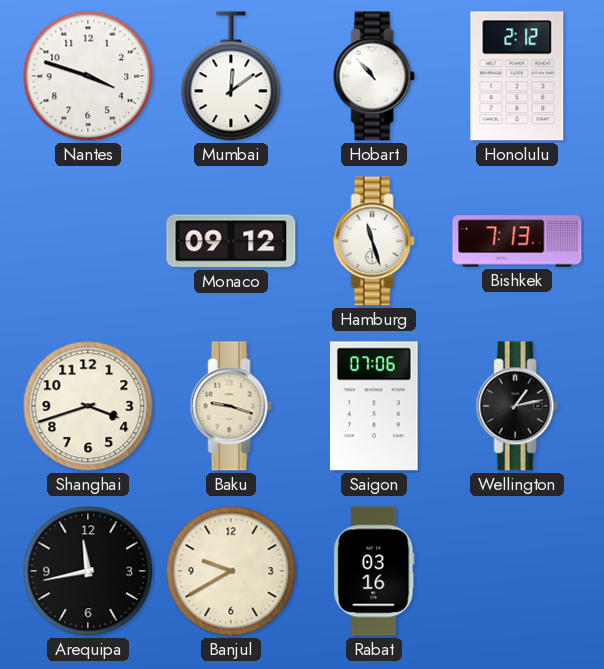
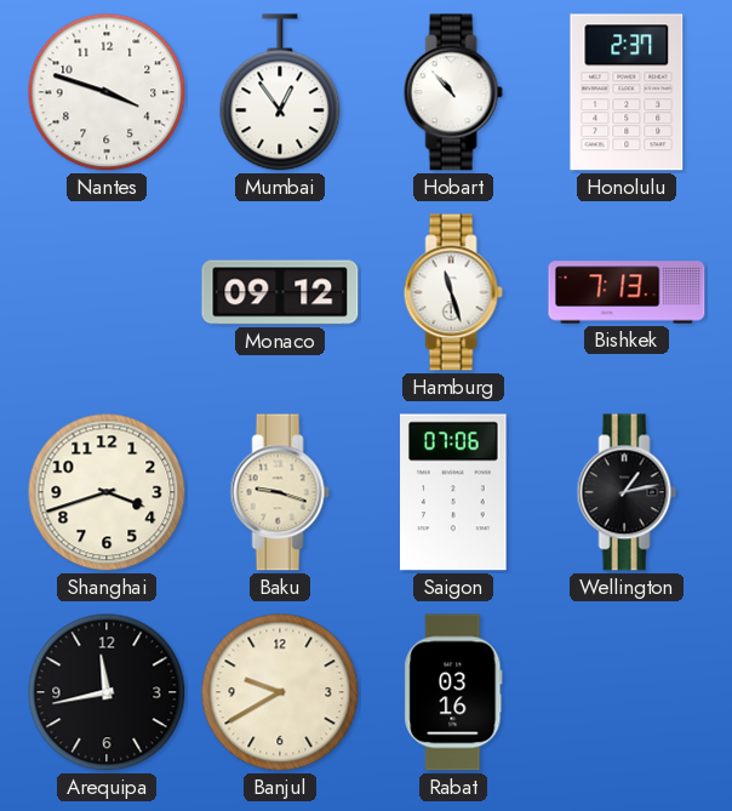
Mumbai: 12:09 -> 12:54 (280, 92)
Honolulu: 2:12 -> 2:37 (627, 92)
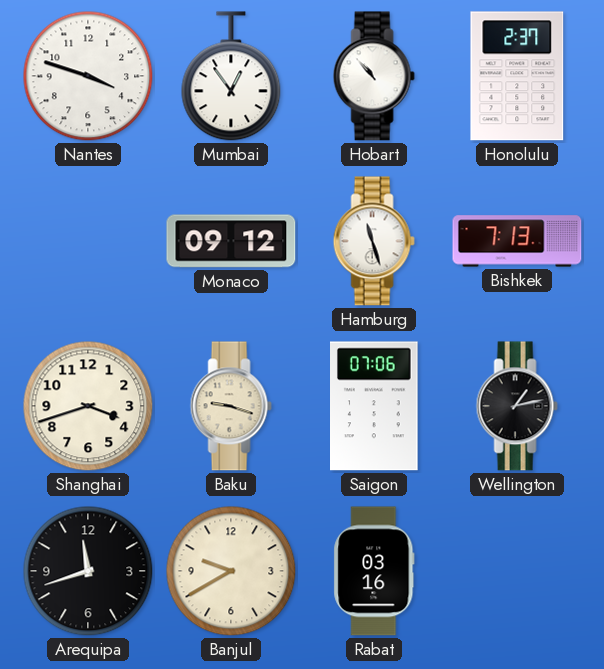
Arequipa: 11:43 -> 11:42 (88, 571)
